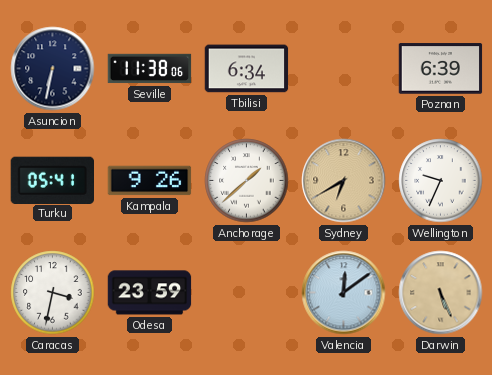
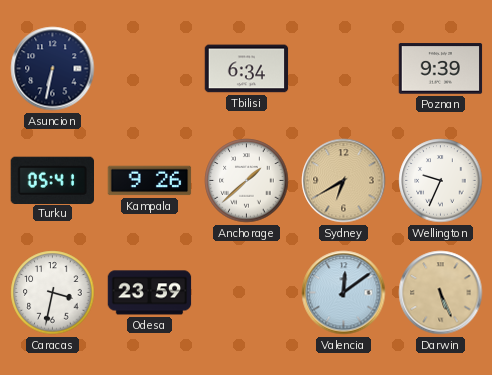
Seville: 11:38 -> none (150, 69)
Poznan: 6:39 -> 9:39 (441, 69)
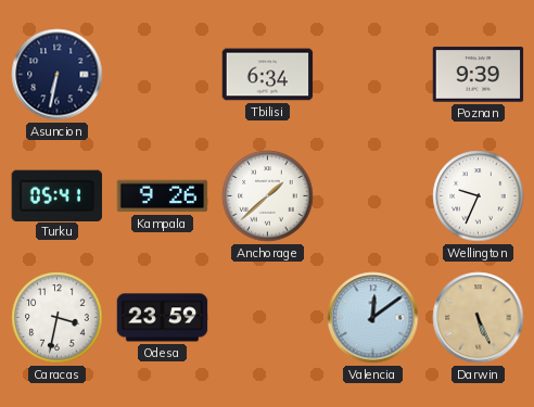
Sydney: 6:40 -> none (344, 181)
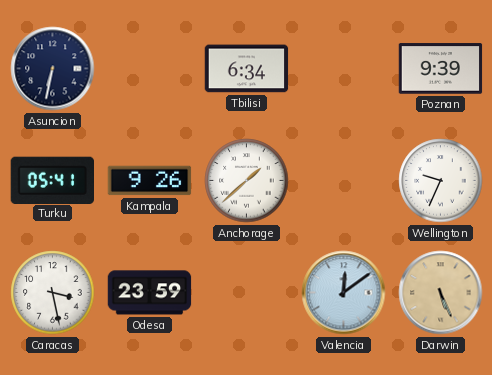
Caracas: 3:32 -> 3:28 (53, 293)
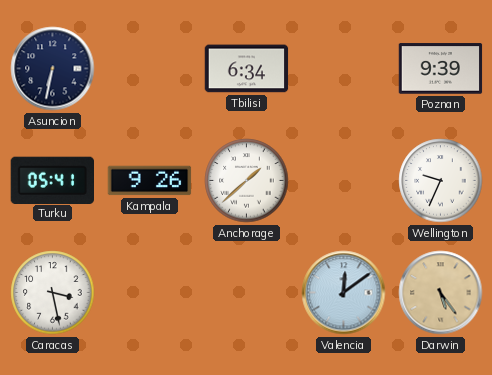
Odesa: 23:59 -> none (150, 293)
Darwin: 5:26 -> 5:24 (441, 293)
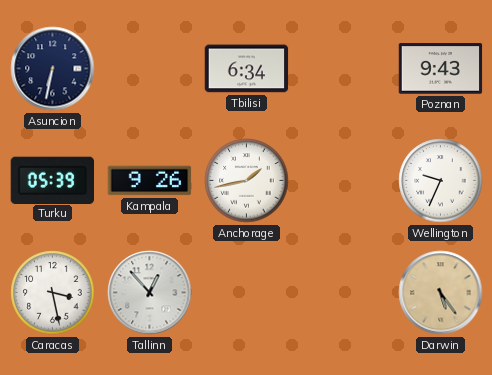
Poznan: 9:39 -> 9:43 (441, 69)
Turku: 05:41 -> 05:39 (52, 180)
Anchorage: 1:38 -> 1:43 (247, 181)
Tallinn: none -> 12:53 (150, 293)
Valencia: 12:09 -> none (344, 293)
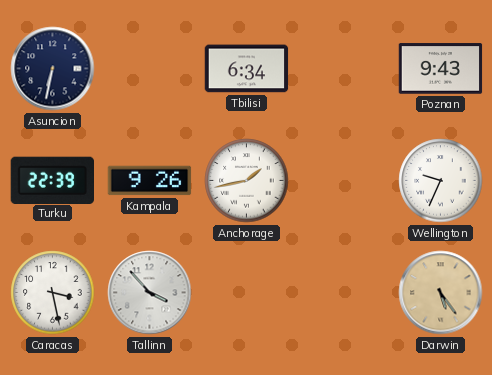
Turku: 05:39 -> 22:39 (52, 180)
Tallinn: 12:53 -> 3:53 (150, 293)
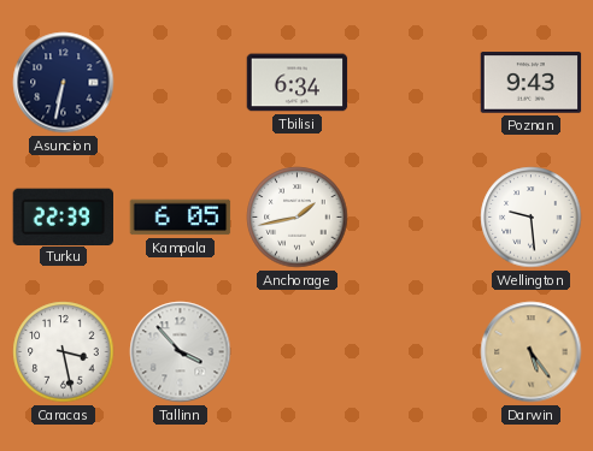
Kampala: 9:26 -> 6:05 (181, 218)
Wellington: 9:34 -> 9:29 (532, 218)
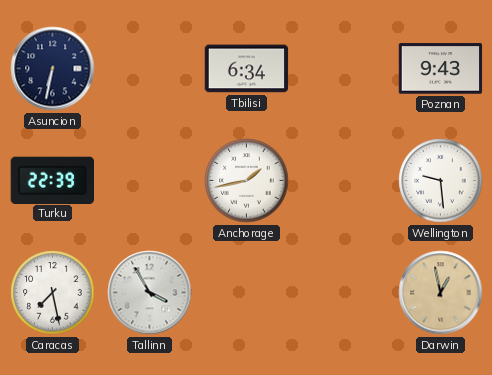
Kampala: 6:05 -> none (181, 218)
Caracas: 3:28 -> 7:28 (53, 293)
Tallinn: 3:53 -> 3:55 (150, 293)
Darwin: 5:24 -> 12:58 (441, 293)
